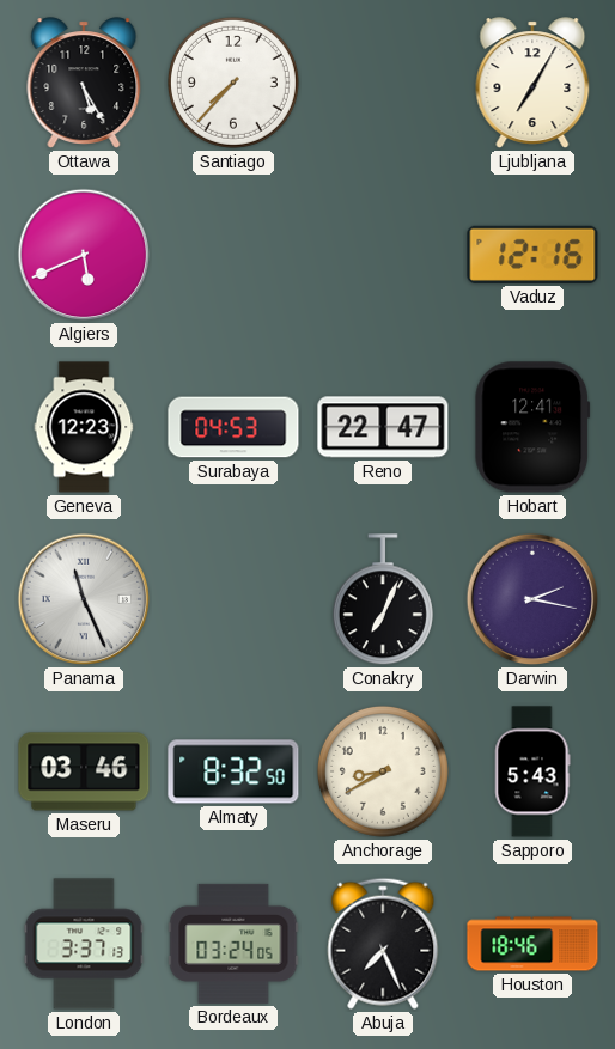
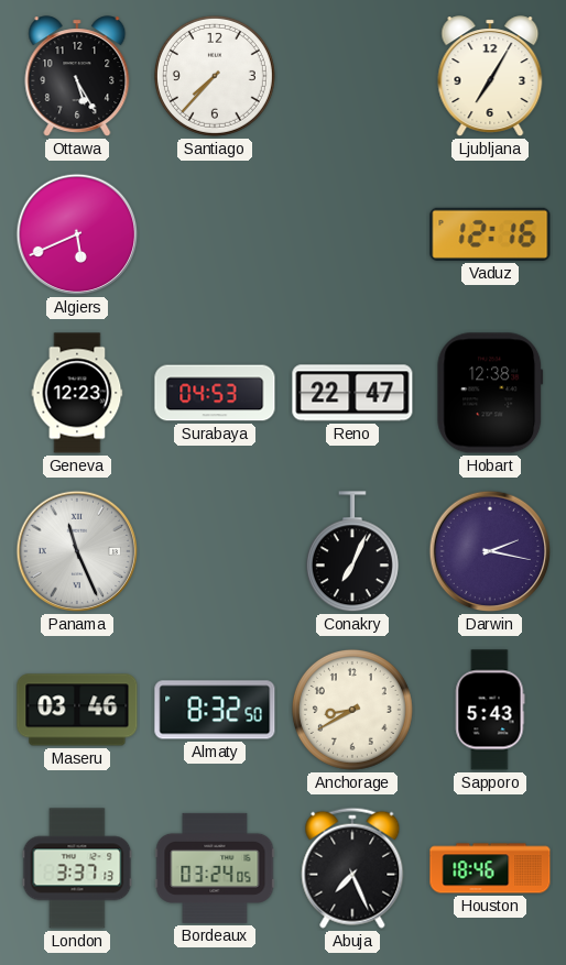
Hobart: 12:41 -> 12:38 (490, 393)
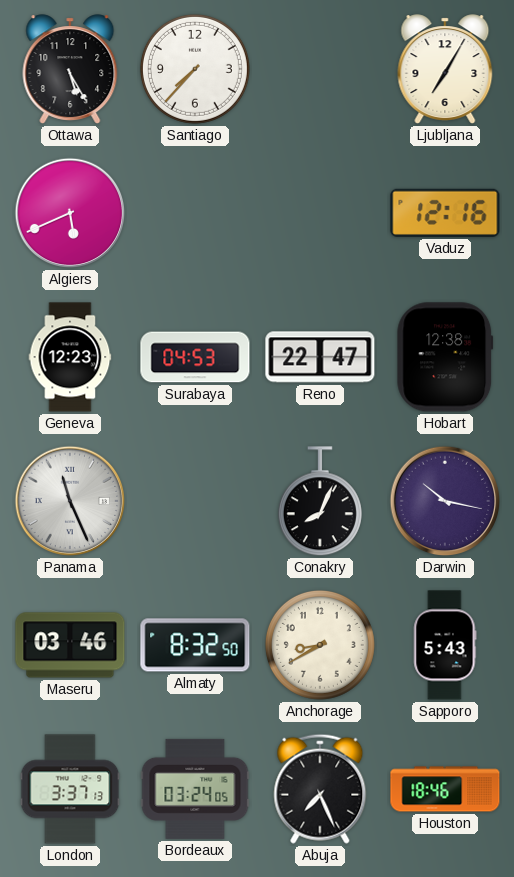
Conakry: 7:04 -> 8:04 (320, 502)
Darwin: 2:17 -> 10:17 (445, 501)
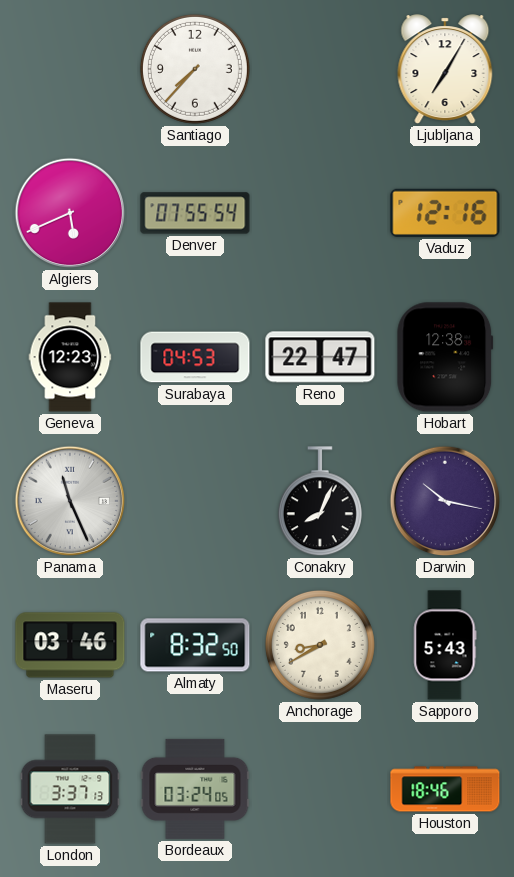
Ottawa: 5:25 -> none (70, 69)
Denver: none -> 07:55 (195, 213)
Abuja: 7:26 -> none (320, 789)
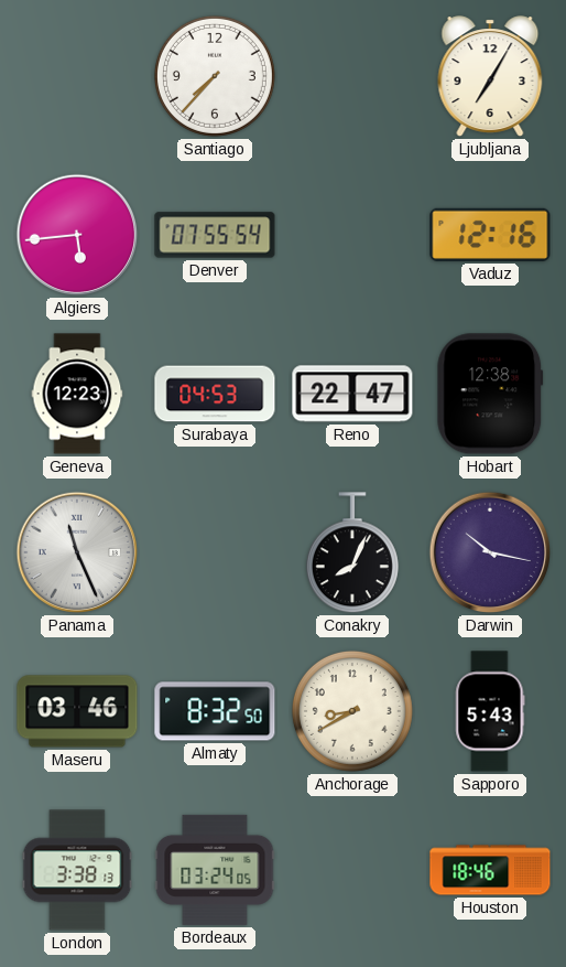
Algiers: 5:41 -> 5:44 (77, 235)
London: 3:37 -> 3:38 (77, 870)
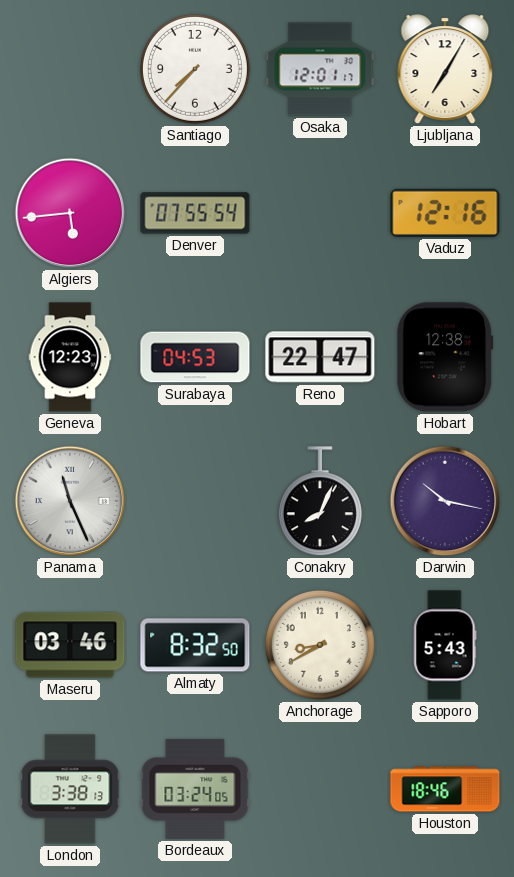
Osaka: none -> 12:01 (320, 69)
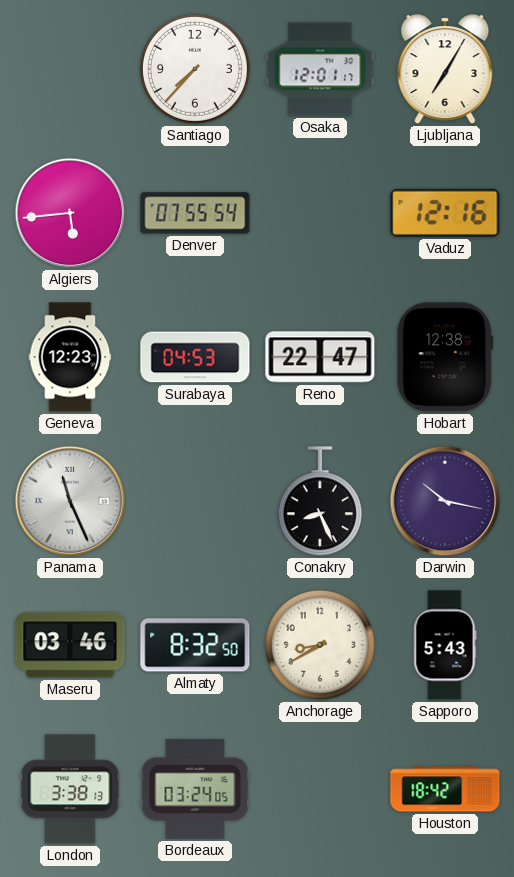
Conakry: 8:04 -> 8:26 (320, 502)
Houston: 18:46 -> 18:42 (445, 789)
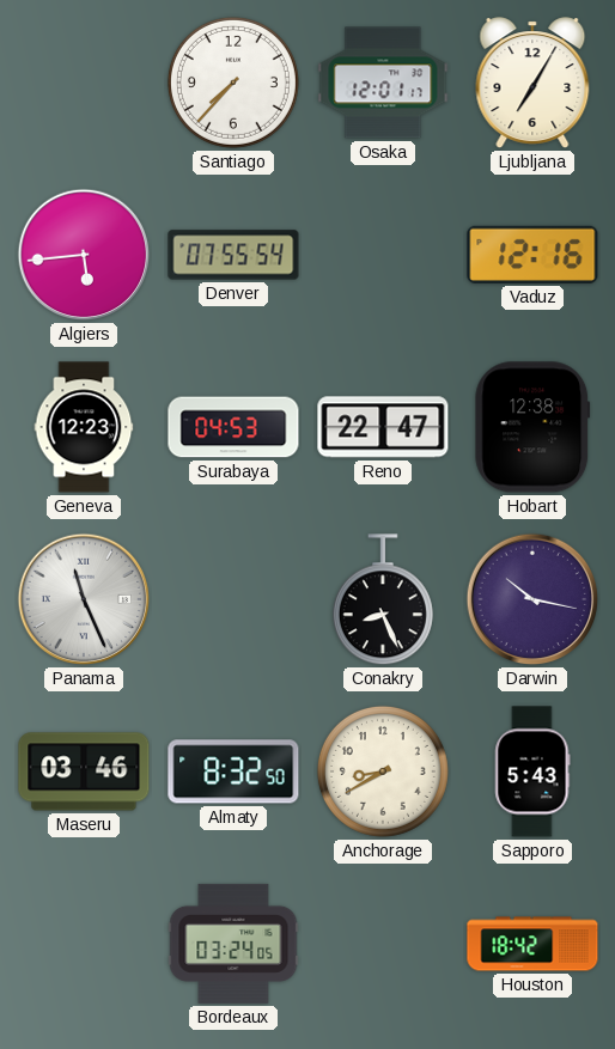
London: 3:38 -> none (70, 789)
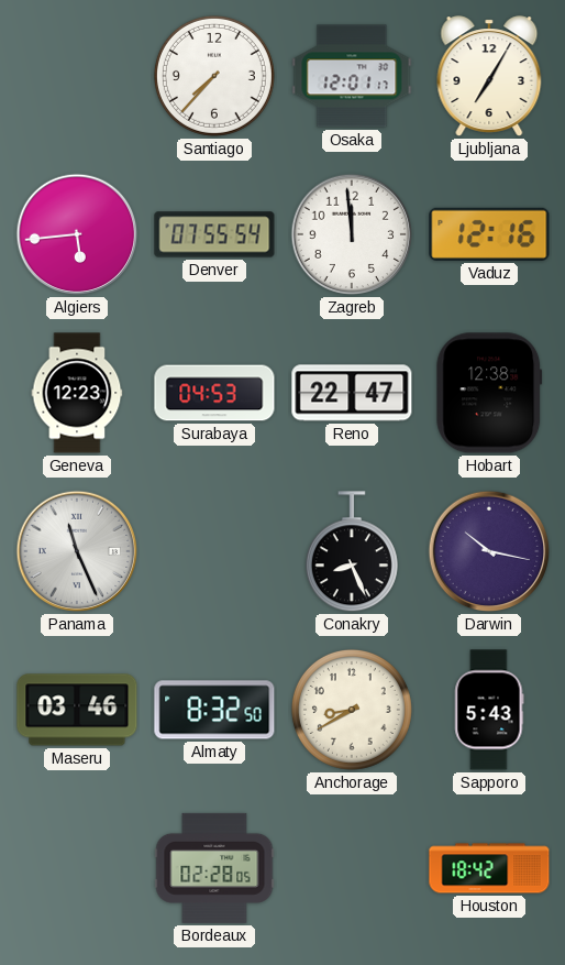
Zagreb: none -> 11:59 (352, 234)
Bordeaux: 03:24 -> 02:28 (214, 868)
